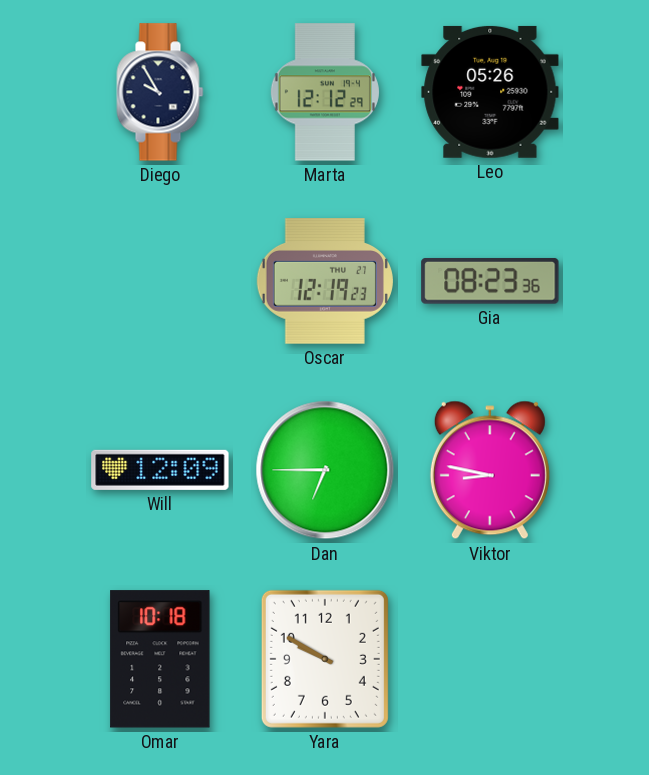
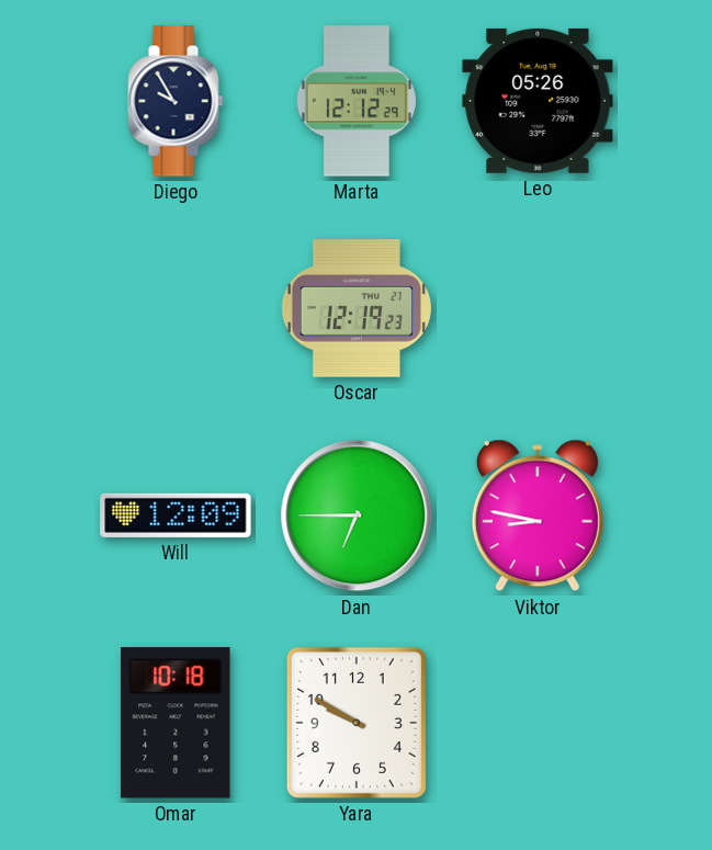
Gia: 08:23 -> none (490, 281)
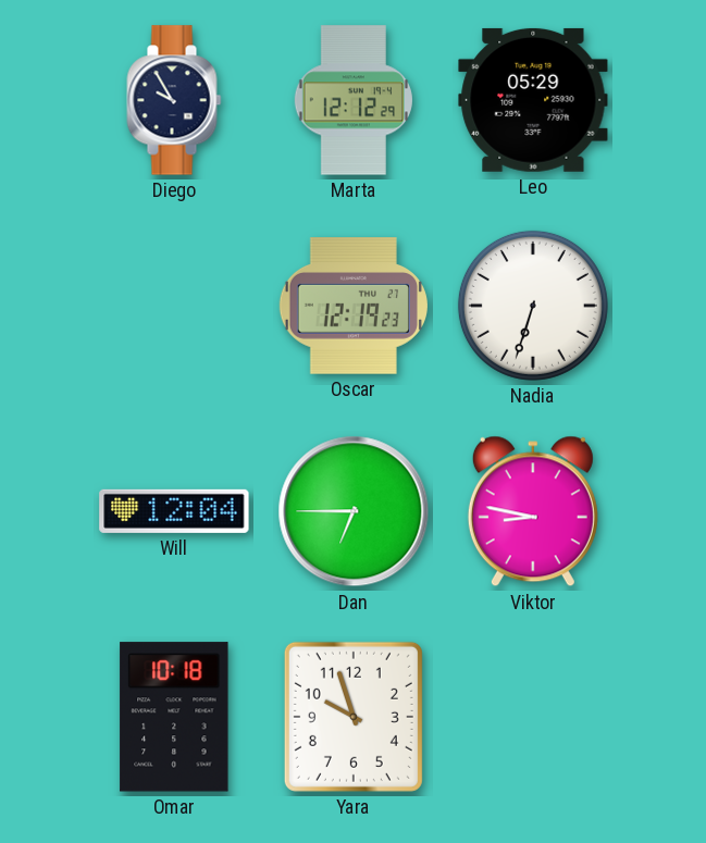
Leo: 05:26 -> 05:29 (533, 100)
Nadia: none -> 6:33 (533, 306)
Will: 12:09 -> 12:04 (174, 511)
Yara: 9:50 -> 9:57 (354, 717)
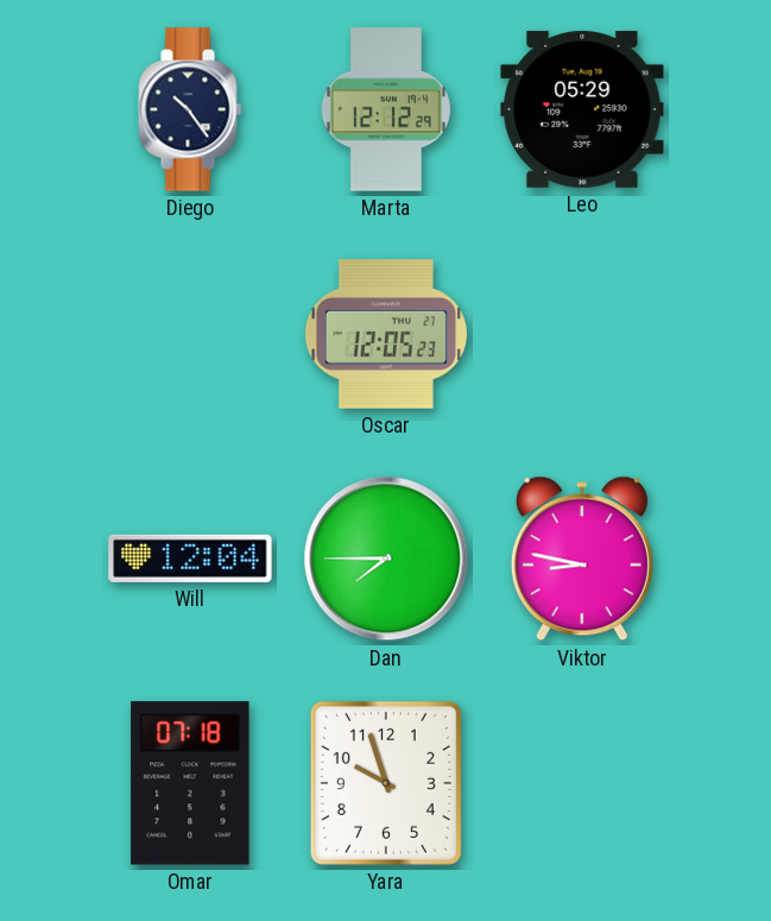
Diego: 9:55 -> 10:24 (190, 109)
Oscar: 12:19 -> 12:05 (386, 334)
Nadia: 6:33 -> none (533, 306)
Dan: 6:45 -> 7:45 (386, 559)
Omar: 10:18 -> 07:18 (190, 783)
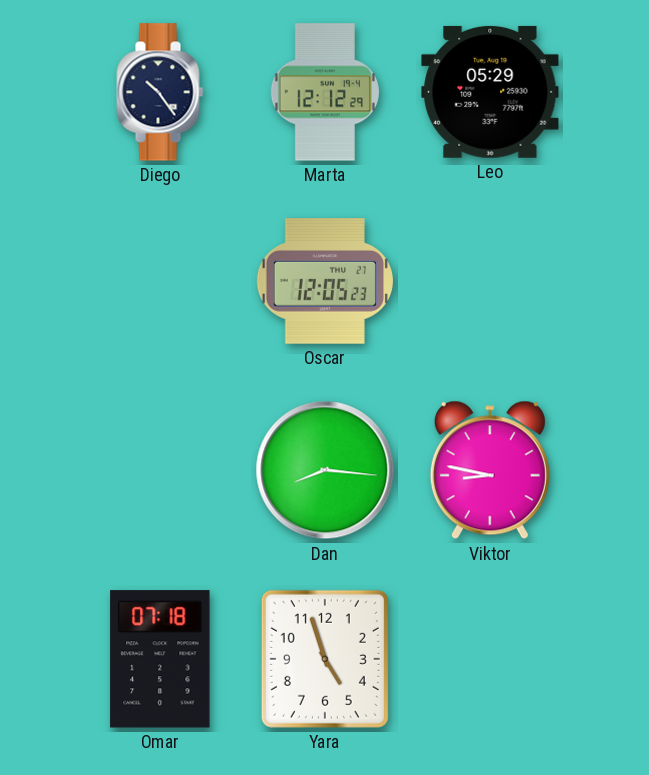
Will: 12:04 -> none (190, 559)
Dan: 7:45 -> 8:16 (325, 470)
Yara: 9:57 -> 4:57 (325, 659)
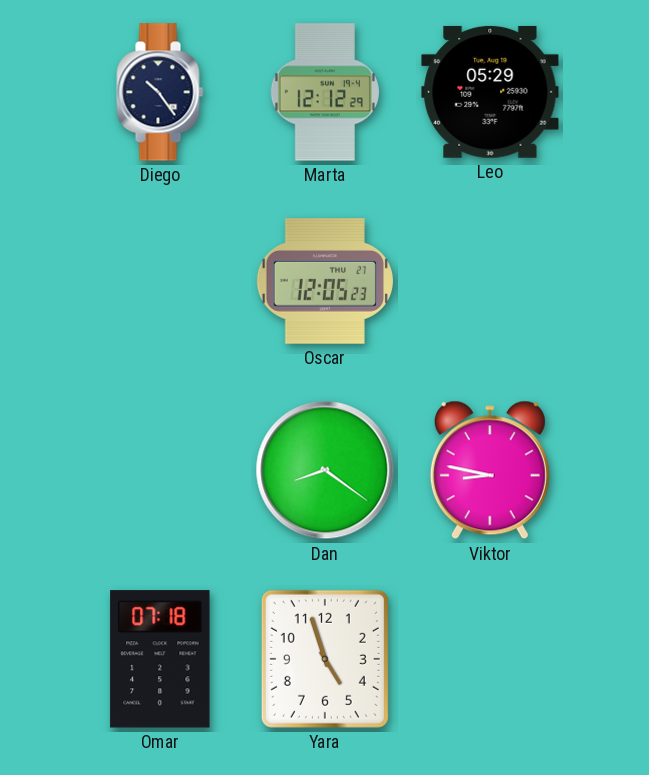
Dan: 8:16 -> 8:21 (325, 470)
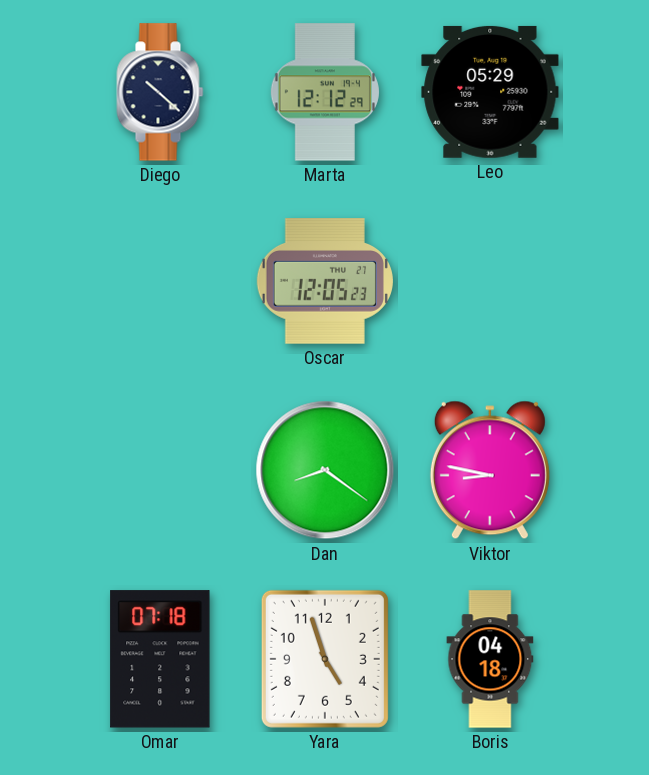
Diego: 10:24 -> 10:22 (160, 92)
Boris: none -> 04:18 (490, 659)
